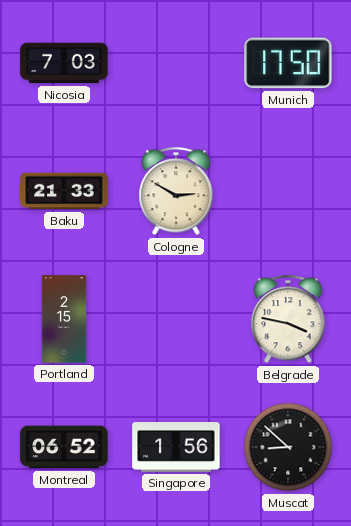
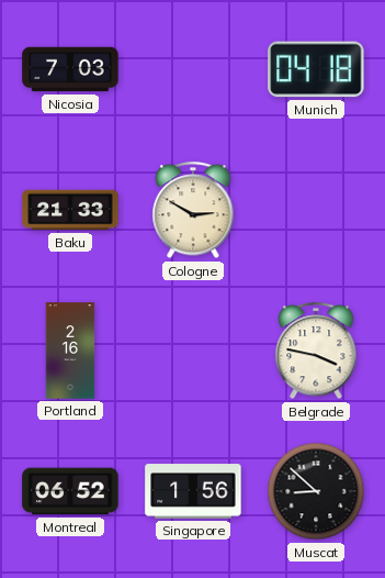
Munich: 17:50 -> 04:18 (316, 69)
Portland: 2:15 -> 2:16 (70, 351)
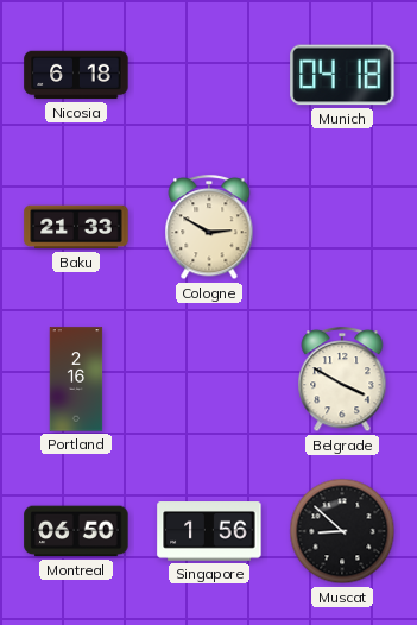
Nicosia: 7:03 -> 6:18 (76, 75)
Belgrade: 3:47 -> 3:50 (342, 380)
Montreal: 06:52 -> 06:50 (76, 531)
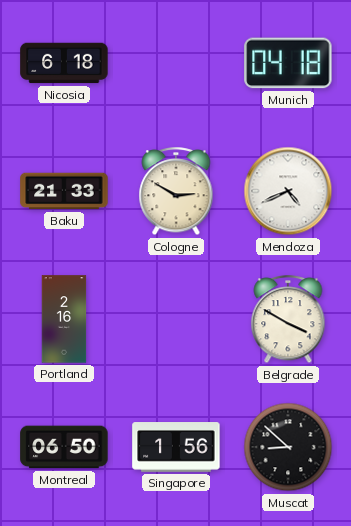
Mendoza: none -> 4:41 (288, 191)
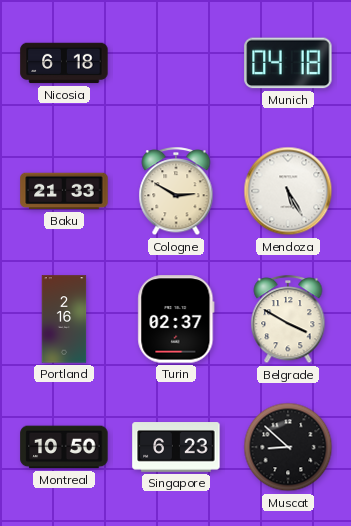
Mendoza: 4:41 -> 5:25 (288, 191)
Turin: none -> 02:37 (176, 319)
Montreal: 06:50 -> 10:50 (64, 447)
Singapore: 1:56 -> 6:23 (176, 447)
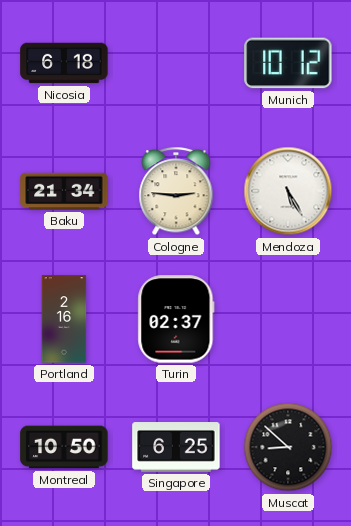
Munich: 04:18 -> 10:12 (288, 63)
Baku: 21:33 -> 21:34 (64, 191)
Cologne: 2:50 -> 2:46 (176, 192)
Belgrade: 3:50 -> none (288, 320)
Singapore: 6:23 -> 6:25 (176, 447)
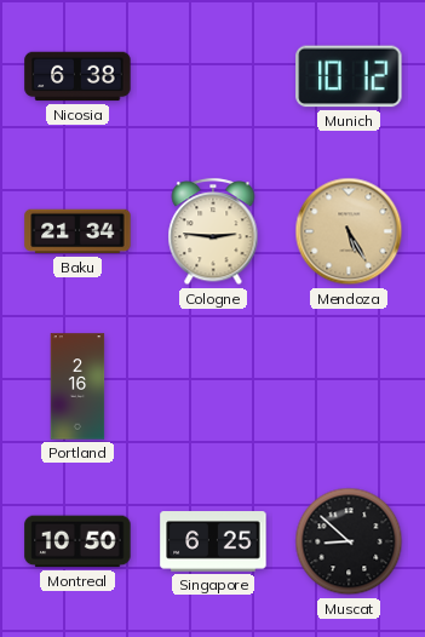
Nicosia: 6:18 -> 6:38 (77, 76)
Mendoza dial: white -> champagne (349, 231)
Turin: 02:37 -> none (176, 319)
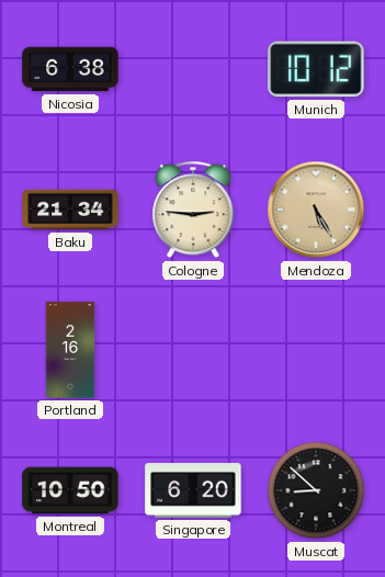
Singapore: 6:25 -> 6:20 (193, 490)
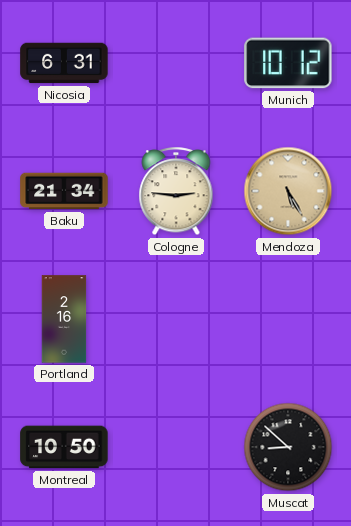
Nicosia: 6:38 -> 6:31 (64, 63)
Singapore: 6:20 -> none (193, 490)
